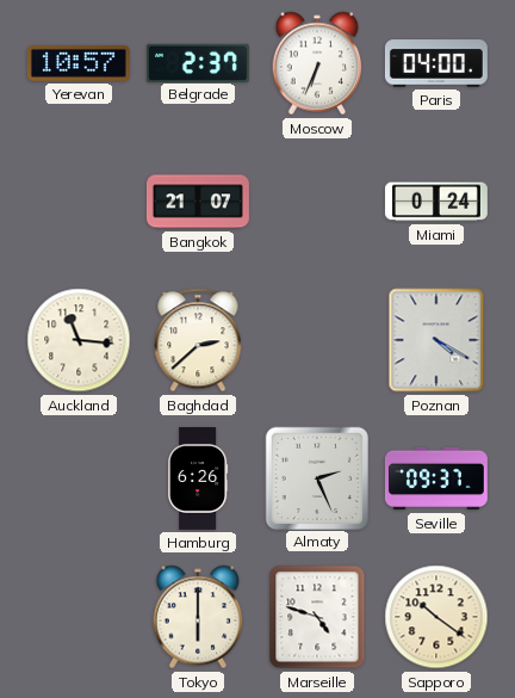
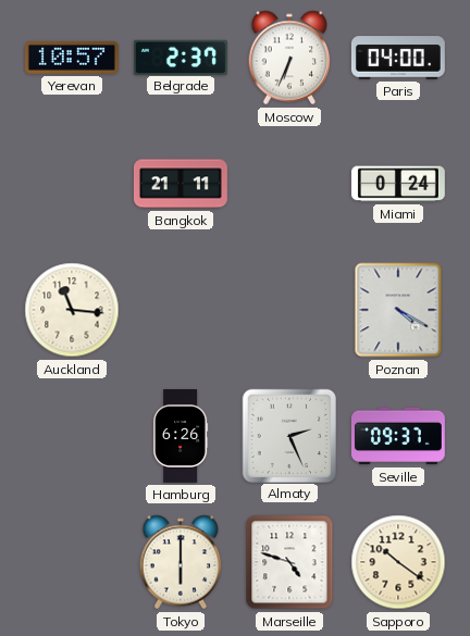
Bangkok: 21:07 -> 21:11 (181, 184)
Baghdad: 2:38 -> none (198, 340)
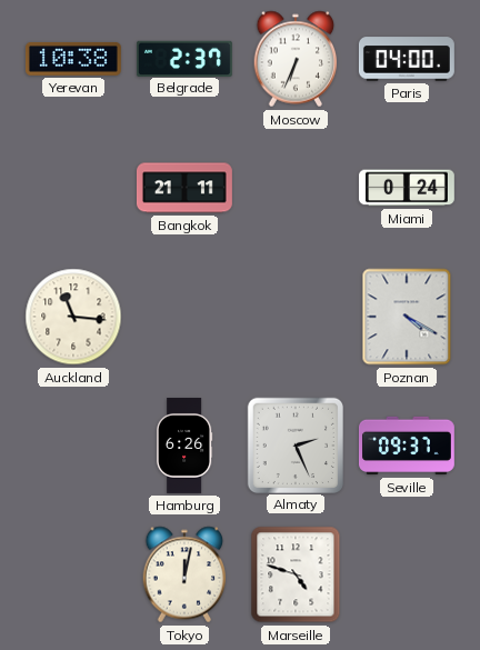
Yerevan: 10:57 -> 10:38 (73, 59)
Tokyo: 6:00 -> 12:02 (184, 574)
Sapporo: 10:21 -> none (398, 562)
